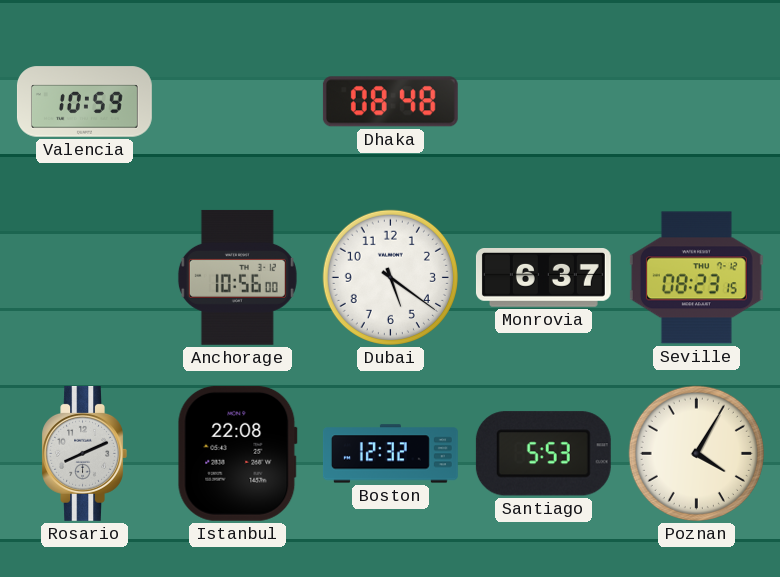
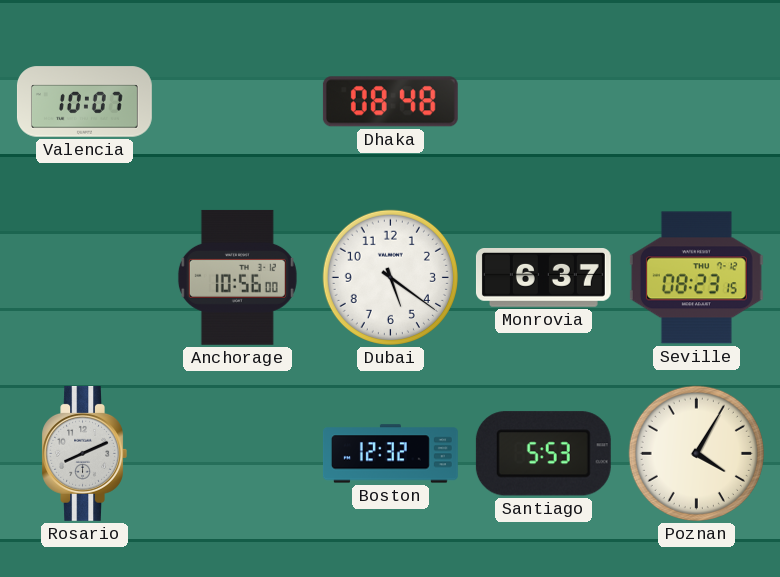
Valencia: 10:59 -> 10:07 (84, 102)
Istanbul: 22:08 -> none (237, 453)
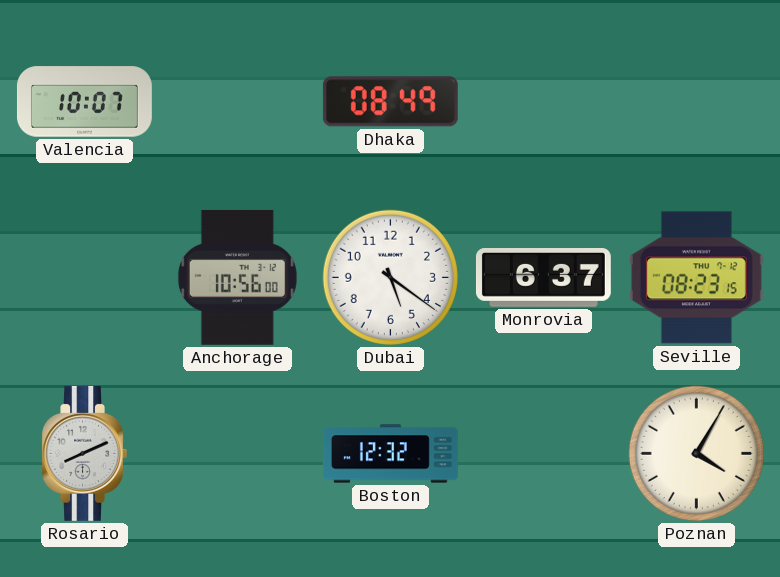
Dhaka: 08:48 -> 08:49 (390, 102)
Santiago: 5:53 -> none (543, 454)
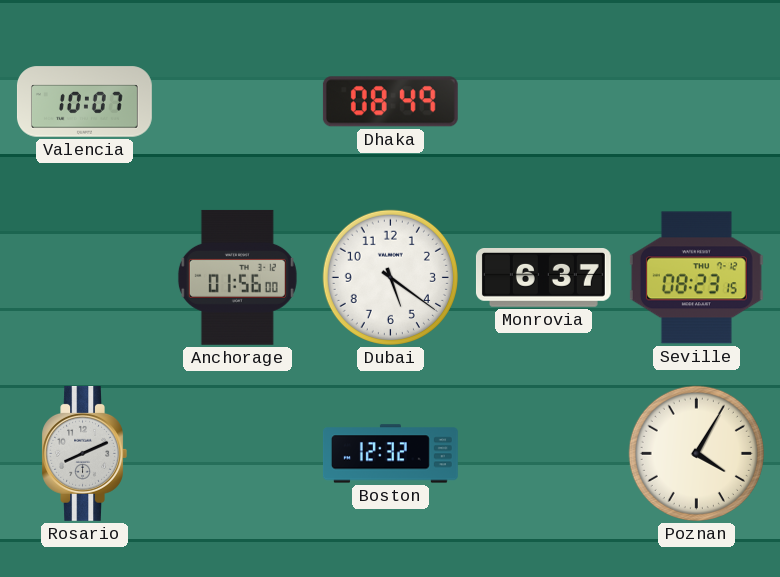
Anchorage: 10:56 -> 01:56 (237, 277)
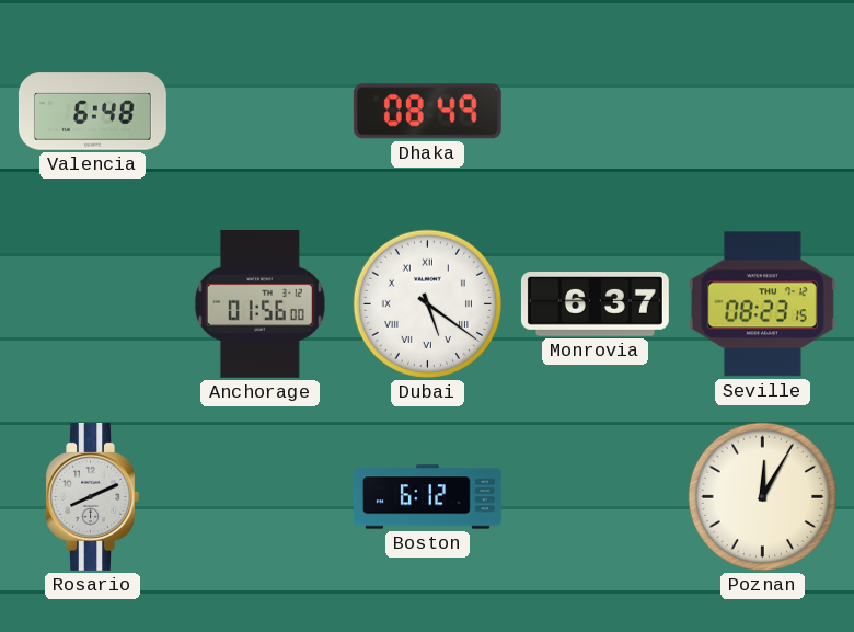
Valencia: 10:07 -> 6:48 (92, 112)
Dubai numerals: Arabic -> Roman (427, 303)
Boston: 12:32 -> 6:12 (427, 497)
Poznan: 4:05 -> 12:05 (762, 496)
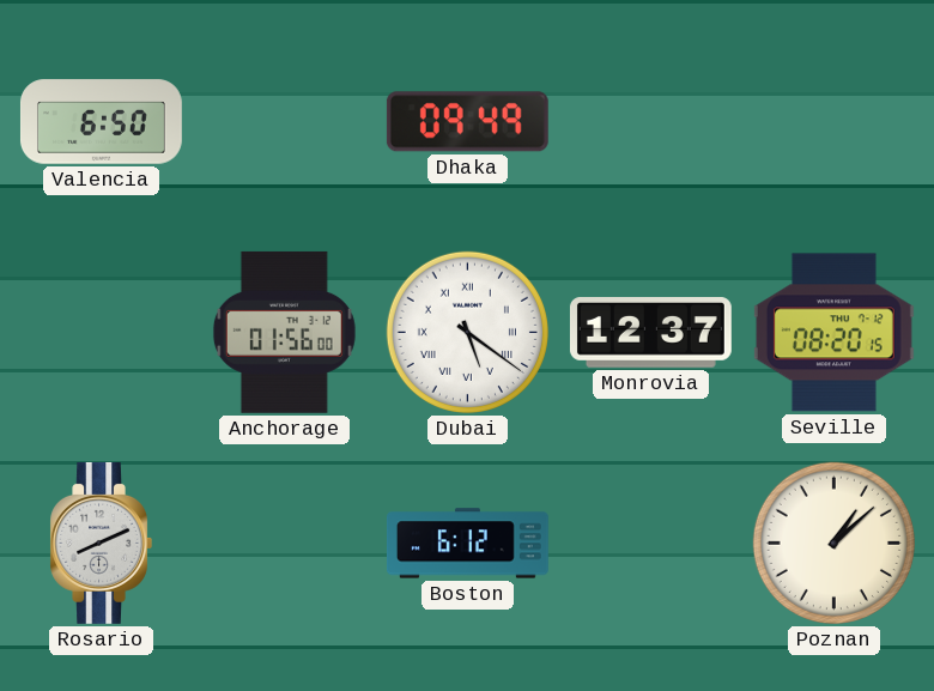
Valencia: 6:48 -> 6:50 (101, 122)
Dhaka: 08:49 -> 09:49 (467, 122)
Monrovia: 6:37 -> 12:37 (650, 333)
Seville: 08:23 -> 08:20 (833, 333)
Poznan: 12:05 -> 1:08 (833, 543)
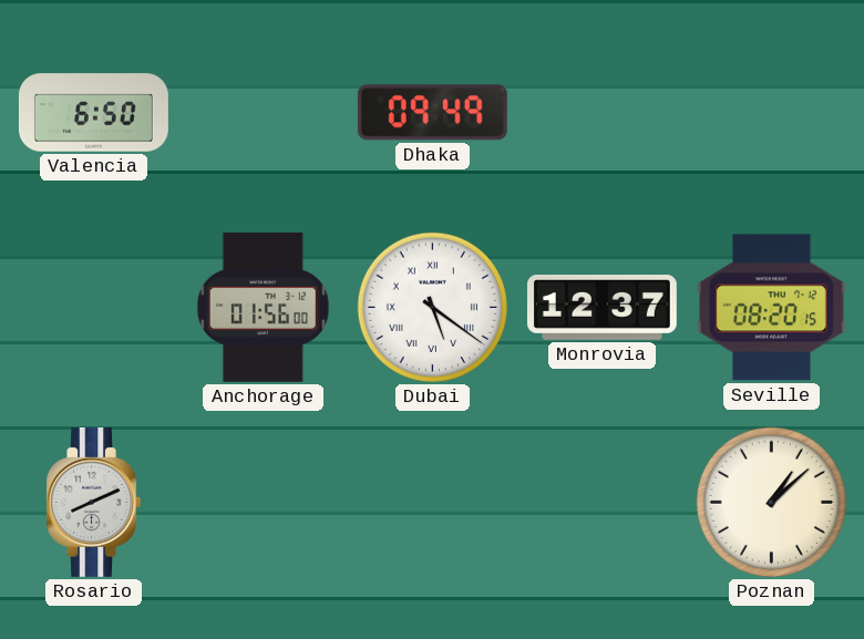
Boston: 6:12 -> none (467, 544)
